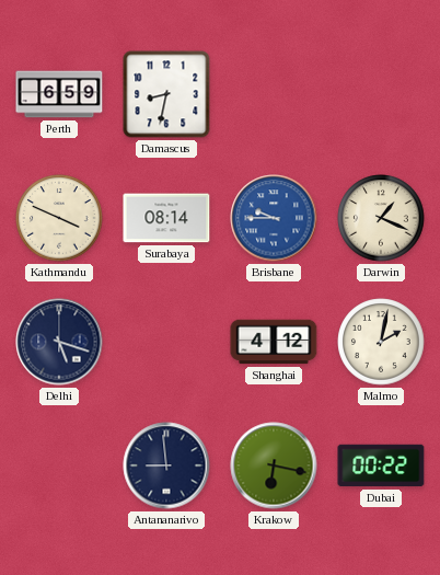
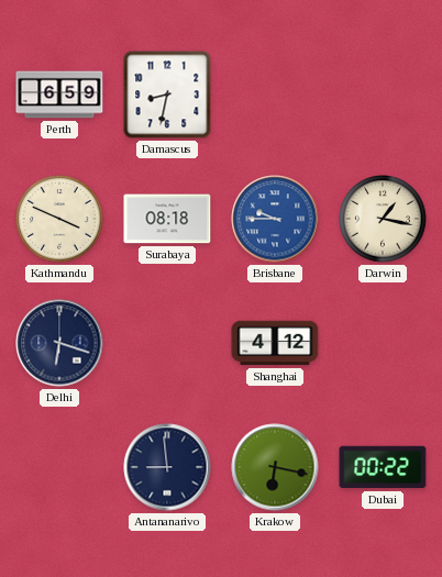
Surabaya: 08:14 -> 08:18 (167, 219)
Darwin: 1:19 -> 1:17 (383, 219)
Delhi: 5:18 -> 6:18 (59, 343)
Malmo: 2:02 -> none (381, 342)
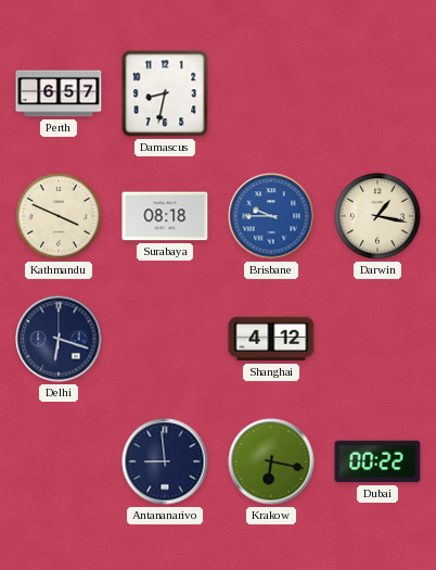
Perth: 6:59 -> 6:57 (59, 93)
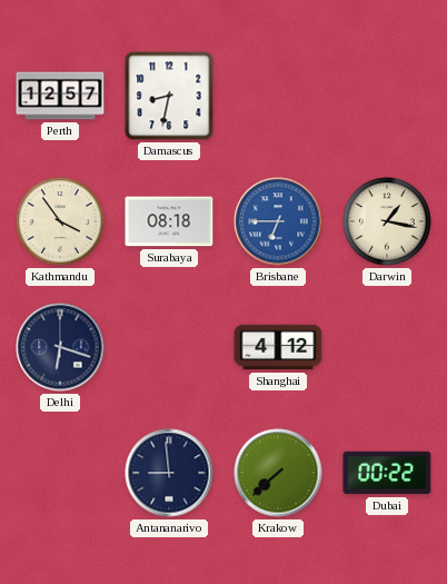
Perth: 6:57 -> 12:57 (60, 96)
Kathmandu: 3:49 -> 3:54 (60, 221)
Brisbane: 9:45 -> 6:45 (278, 221)
Krakow: 6:17 -> 7:38 (278, 473)
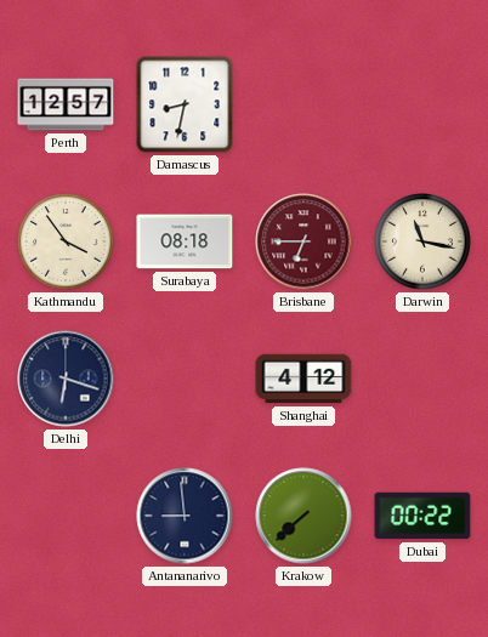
Brisbane dial: blue -> burgundy (303, 241)
Darwin: 1:17 -> 11:17 (422, 241)
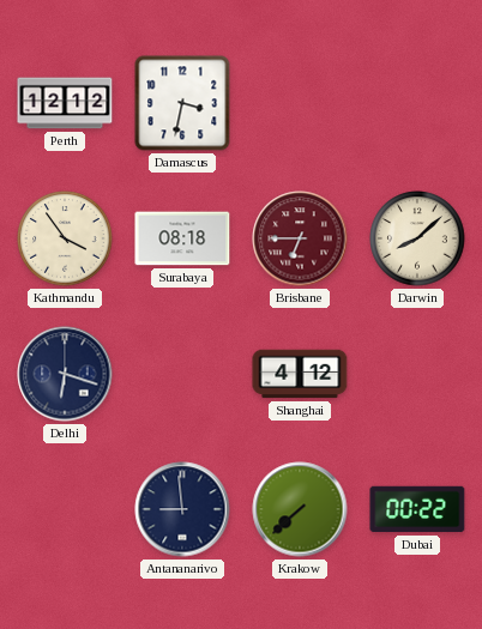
Perth: 12:57 -> 12:12 (65, 103)
Damascus: 8:32 -> 3:32 (182, 103)
Darwin: 11:17 -> 8:08 (417, 238)
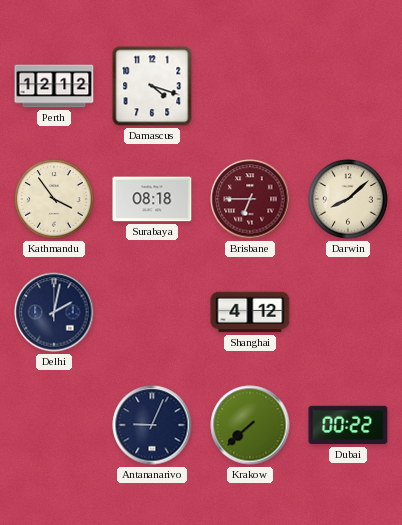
Damascus: 3:32 -> 4:18 (152, 86)
Delhi: 6:18 -> 2:02 (54, 312)
Antananarivo: 8:59 -> 9:04 (152, 425)
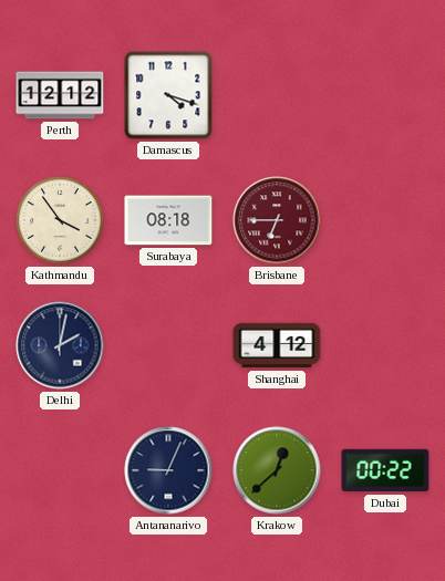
Darwin: 8:08 -> none (348, 199)
Krakow: 7:38 -> 12:38 (277, 470)
